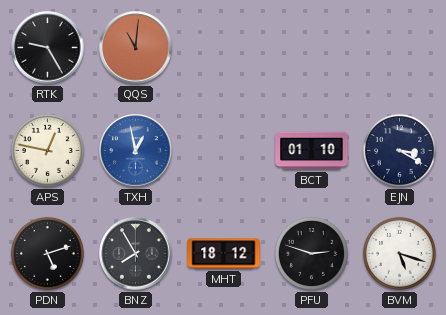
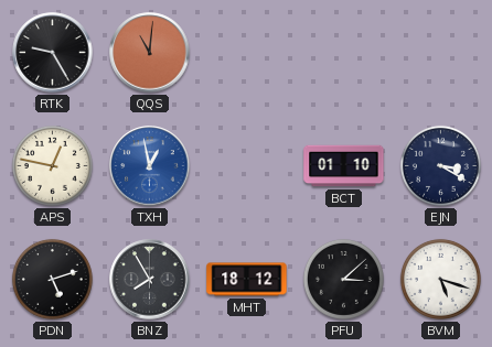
PFU: 2:48 -> 3:08 (343, 279)
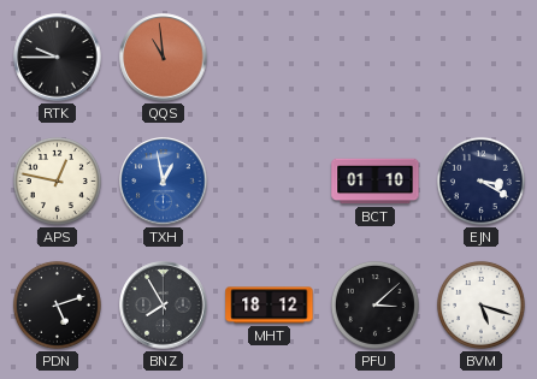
RTK: 9:25 -> 9:45 (58, 58)
QQS: 11:01 -> 10:59 (164, 58)
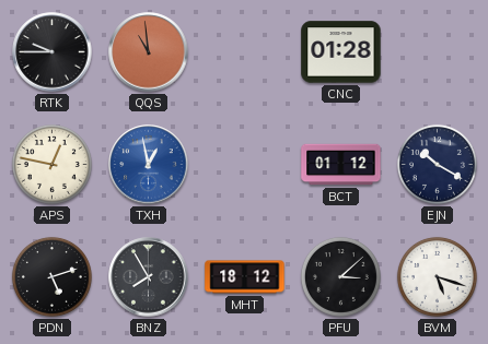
CNC: none -> 01:28 (341, 52)
BCT: 01:10 -> 01:12 (341, 165)
EJN: 3:20 -> 10:20 (437, 164)
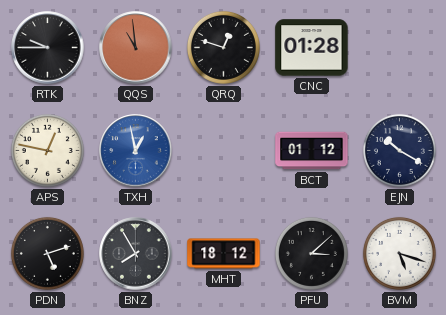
QRQ: none -> 12:48 (223, 47)
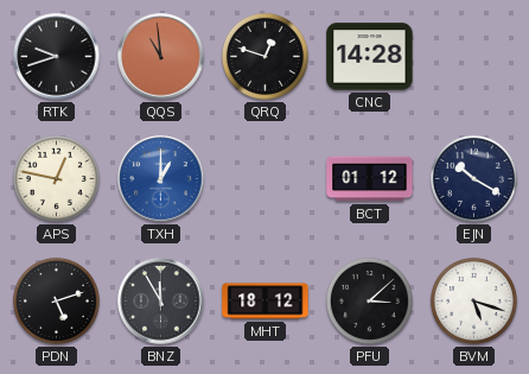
RTK: 9:45 -> 9:42 (57, 57)
CNC: 01:28 -> 14:28 (370, 57)
TXH: 12:58 -> 1:00 (161, 179)
BNZ: 7:55 -> 11:55 (161, 302)
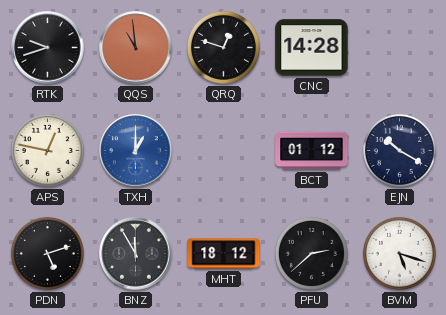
PFU: 3:08 -> 2:38 (311, 253)
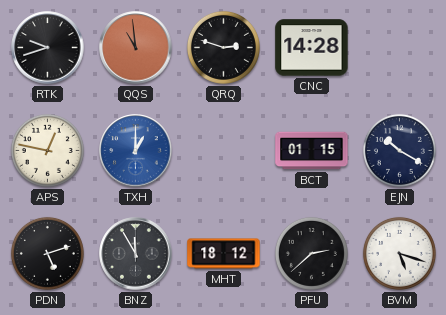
QRQ: 12:48 -> 2:48 (223, 47)
BCT: 01:12 -> 01:15 (312, 151)
